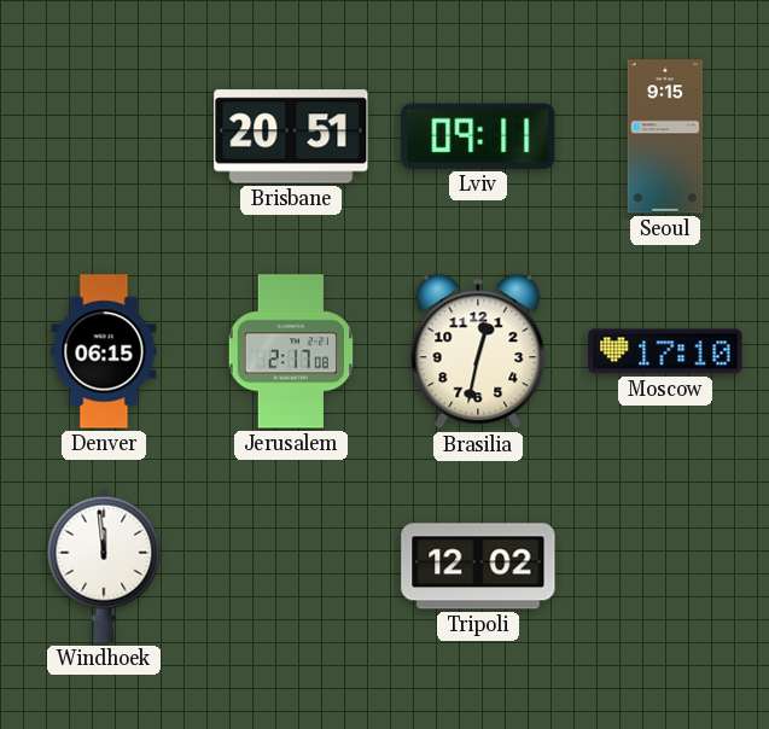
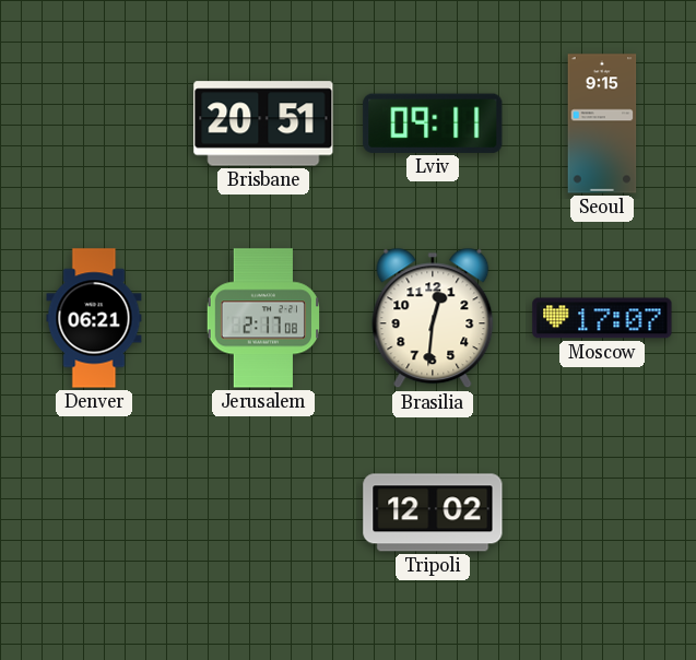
Denver: 06:15 -> 06:21 (94, 318)
Brasilia: 12:32 -> 12:31 (433, 318)
Moscow: 17:10 -> 17:07 (602, 318)
Windhoek: 11:59 -> none (104, 566)
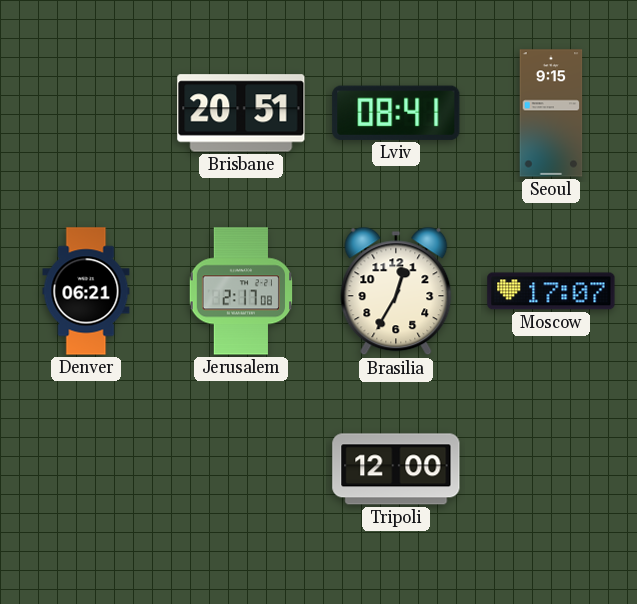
Lviv: 09:11 -> 08:41 (396, 113)
Brasilia: 12:31 -> 12:35 (396, 291)
Tripoli: 12:02 -> 12:00 (396, 469)
